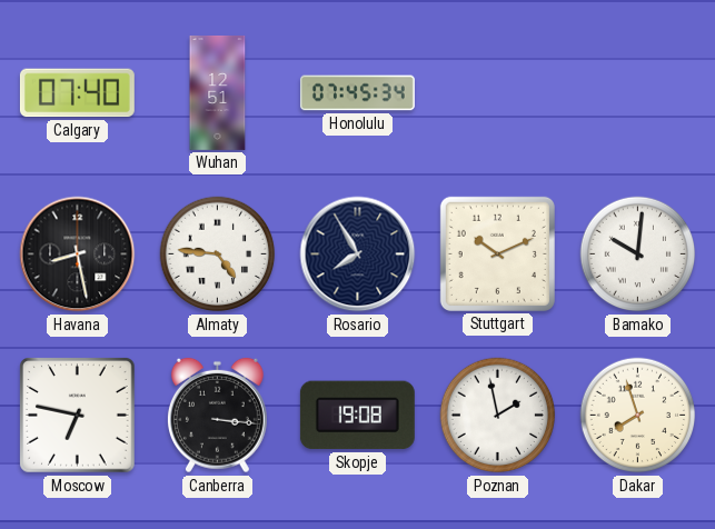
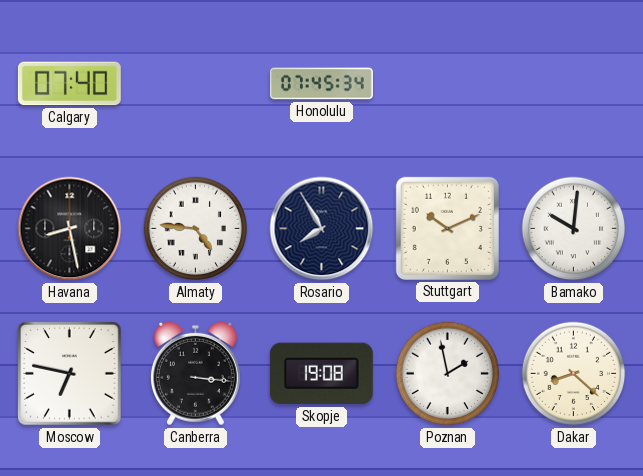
Wuhan: 12:51 -> none (218, 92)
Dakar: 7:57 -> 8:22 (574, 374)
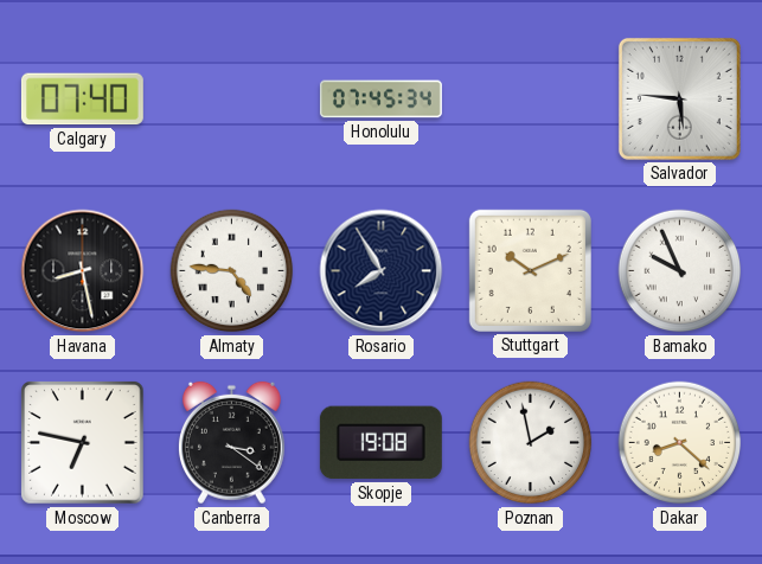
Salvador: none -> 5:46 (679, 98)
Bamako: 10:01 -> 9:56 (680, 271)
Canberra: 3:16 -> 3:21 (231, 443)
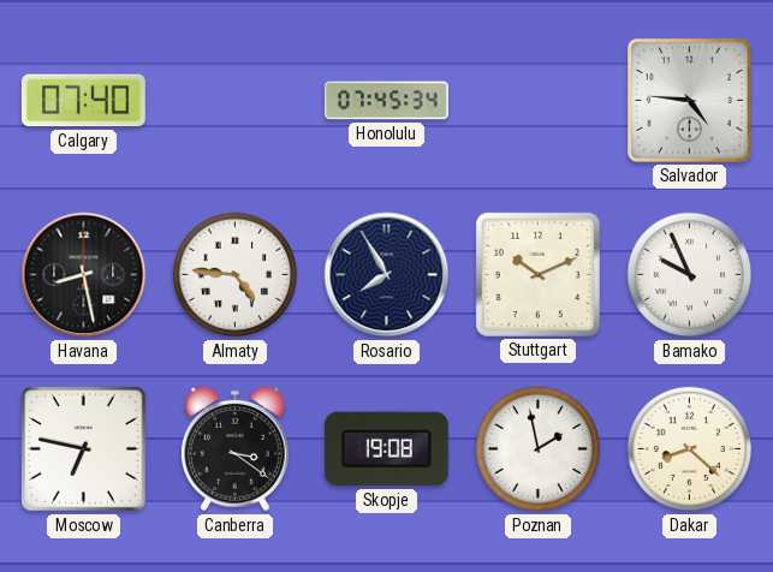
Salvador: 5:46 -> 4:46 (689, 100)
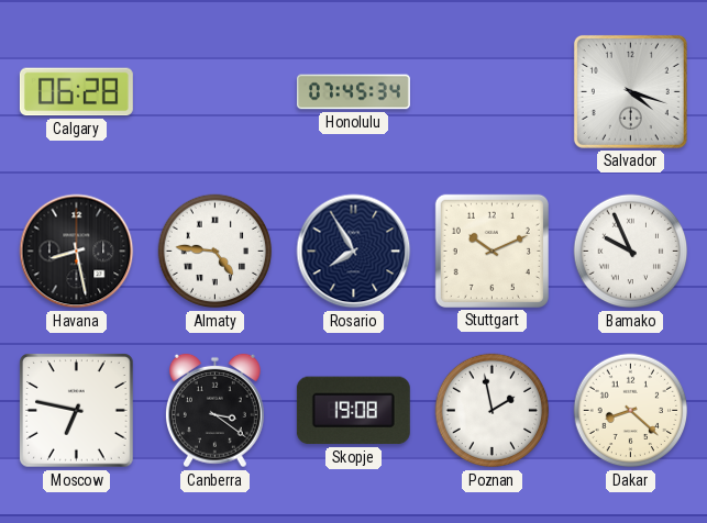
Calgary: 07:40 -> 06:28 (76, 92)
Salvador: 4:46 -> 4:18 (630, 91)
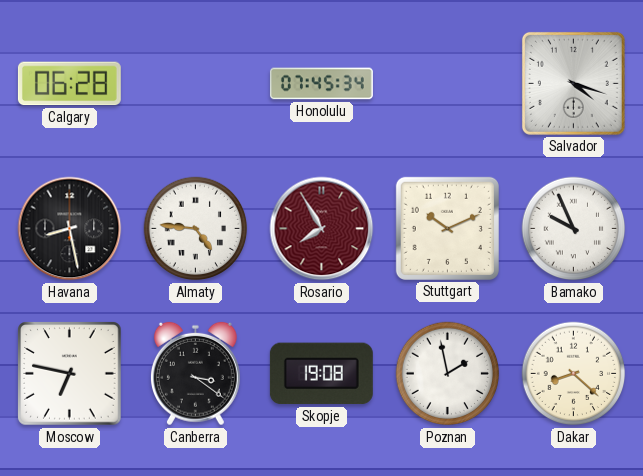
Rosario dial: navy -> burgundy (322, 229)
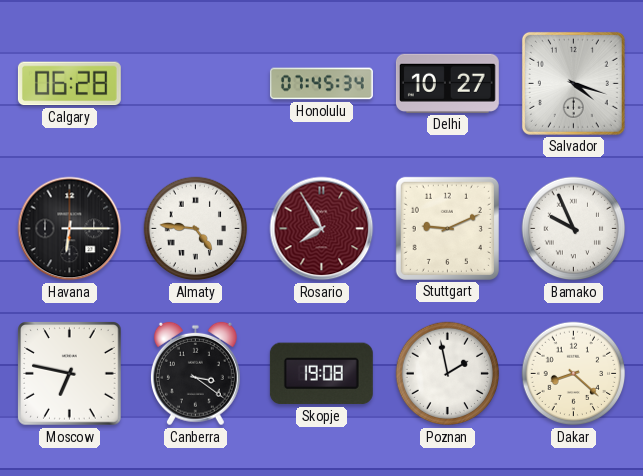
Delhi: none -> 10:27 (447, 83)
Havana: 8:28 -> 6:15 (70, 229)
Stuttgart: 10:11 -> 9:11 (447, 228)
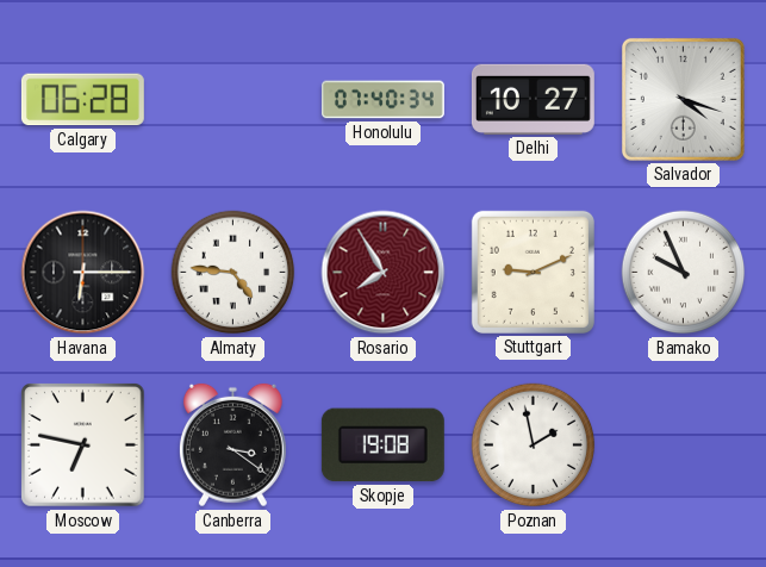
Honolulu: 07:45 -> 07:40 (382, 100)
Dakar: 8:22 -> none (574, 374)
